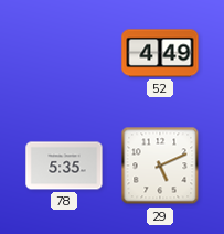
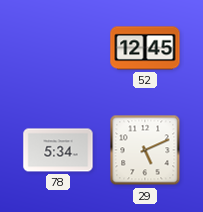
52: 4:49 -> 12:45 (145, 48)
78: 5:35 -> 5:34 (58, 150)
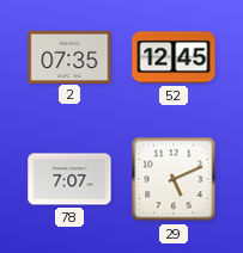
2: none -> 07:35 (69, 56)
78: 5:34 -> 7:07 (69, 179)
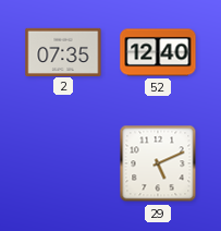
52: 12:45 -> 12:40 (158, 52)
78: 7:07 -> none (69, 179)
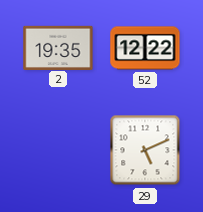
2: 07:35 -> 19:35 (58, 47)
52: 12:40 -> 12:22 (145, 48)
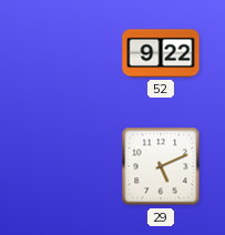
2: 19:35 -> none (58, 47)
52: 12:22 -> 9:22 (161, 53)
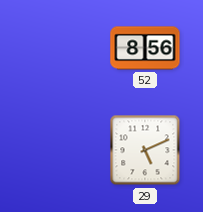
52: 9:22 -> 8:56 (145, 48)
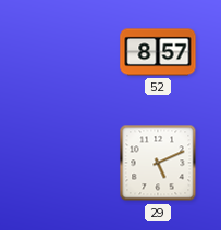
52: 8:56 -> 8:57 (158, 52)
